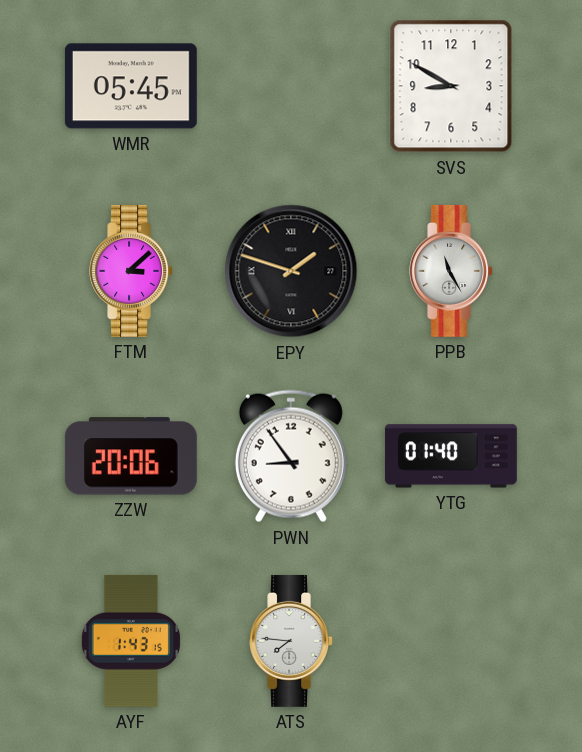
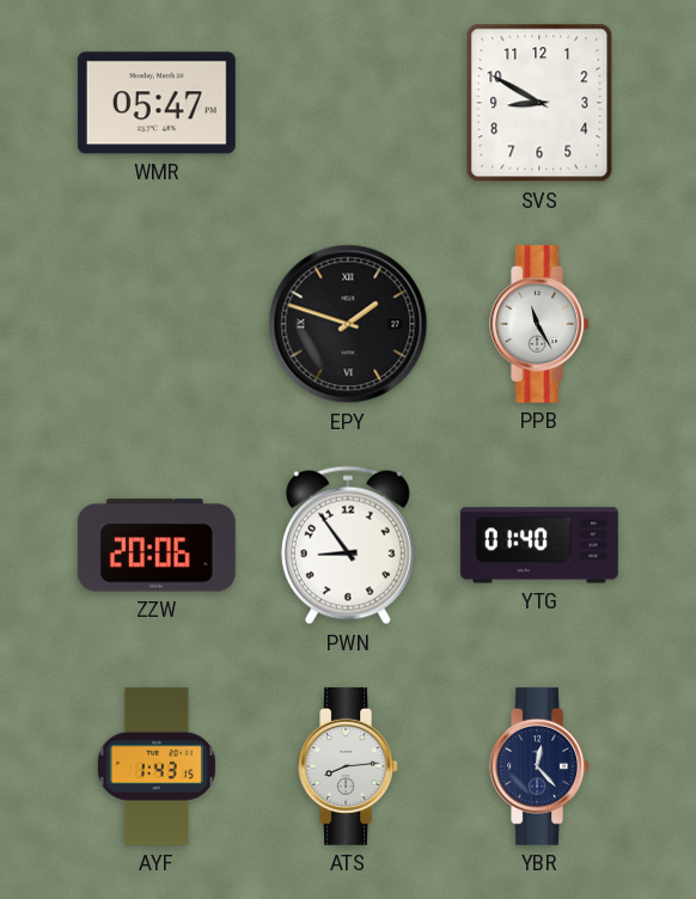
WMR: 05:45 -> 05:47 (157, 103)
FTM: 3:08 -> none (131, 271)
ATS: 7:46 -> 8:14 (348, 766)
YBR: none -> 12:23 (539, 766)
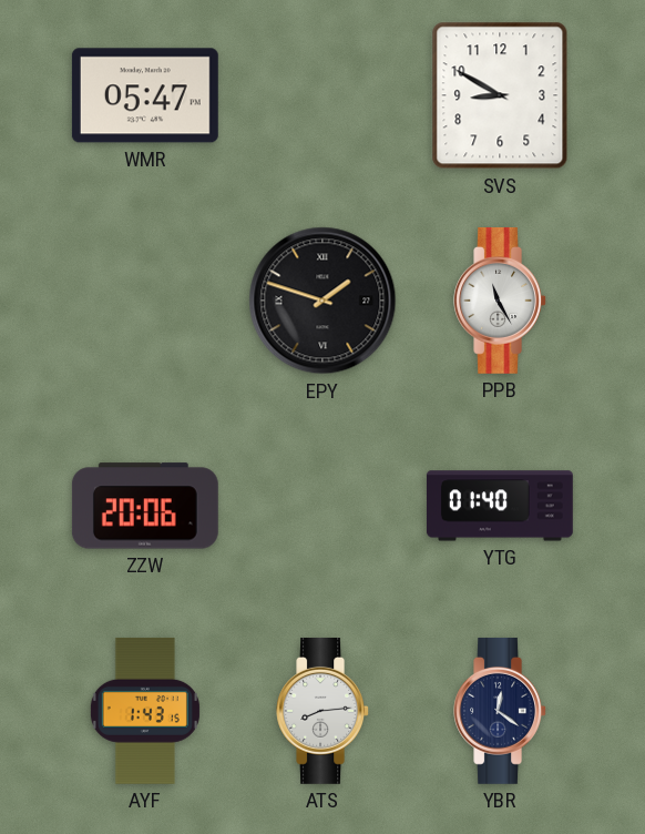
PWN: 8:54 -> none (348, 545)
YBR: 12:23 -> 12:21 (500, 711)
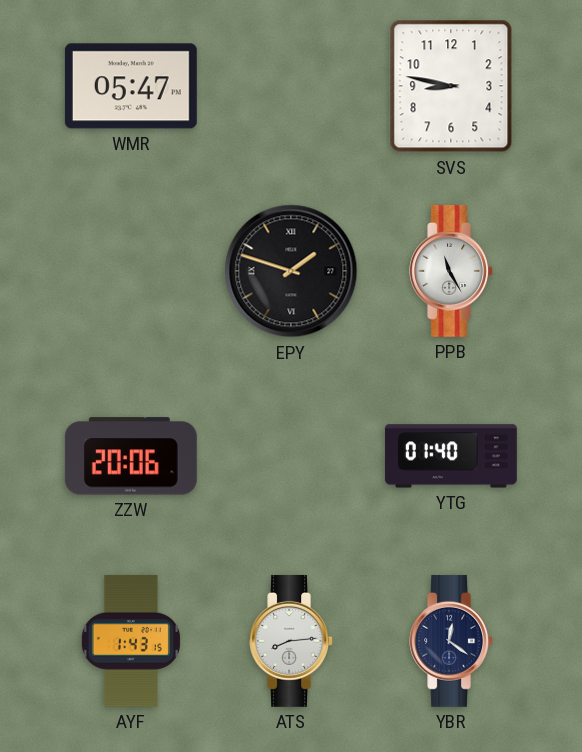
SVS: 8:50 -> 8:47 (451, 86)
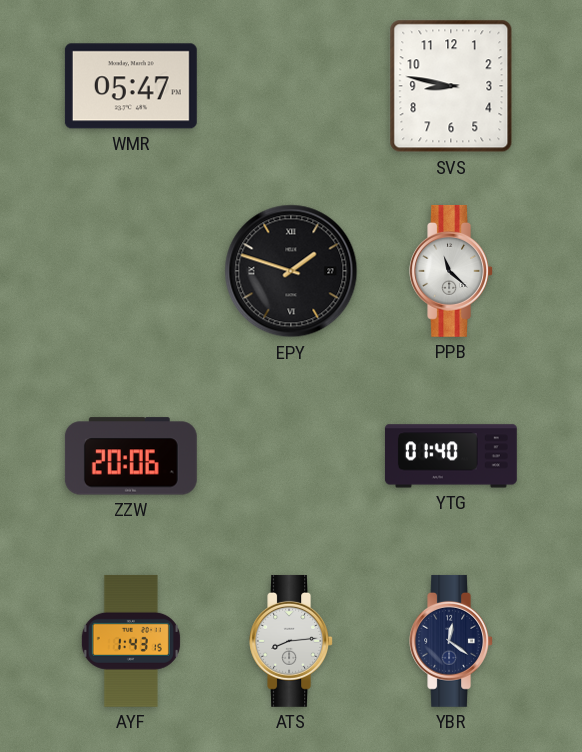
PPB: 11:25 -> 11:22 (451, 271)
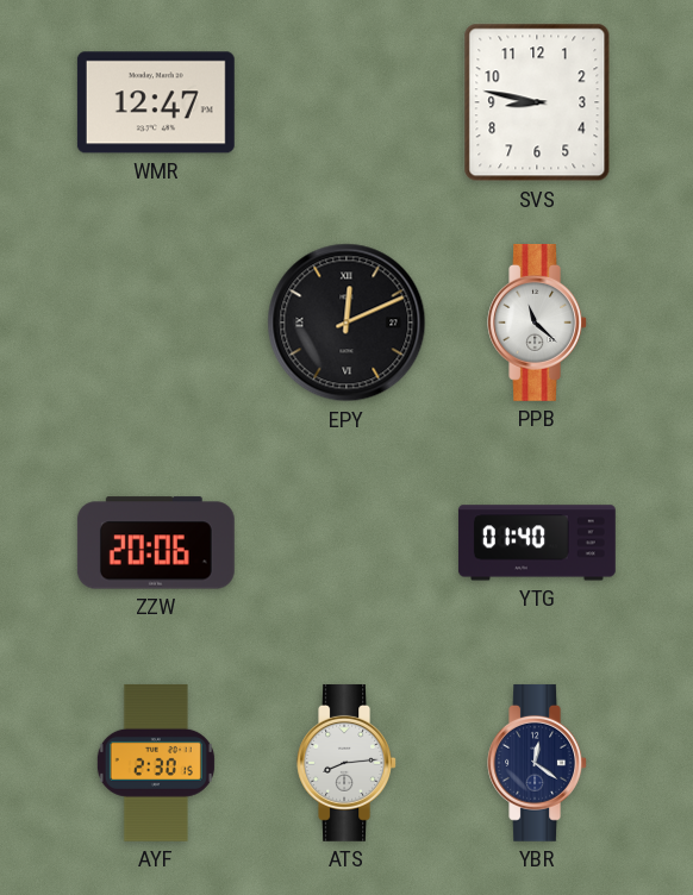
WMR: 05:47 -> 12:47 (156, 102)
EPY: 1:48 -> 12:11 (346, 323)
AYF: 1:43 -> 2:30 (156, 763)
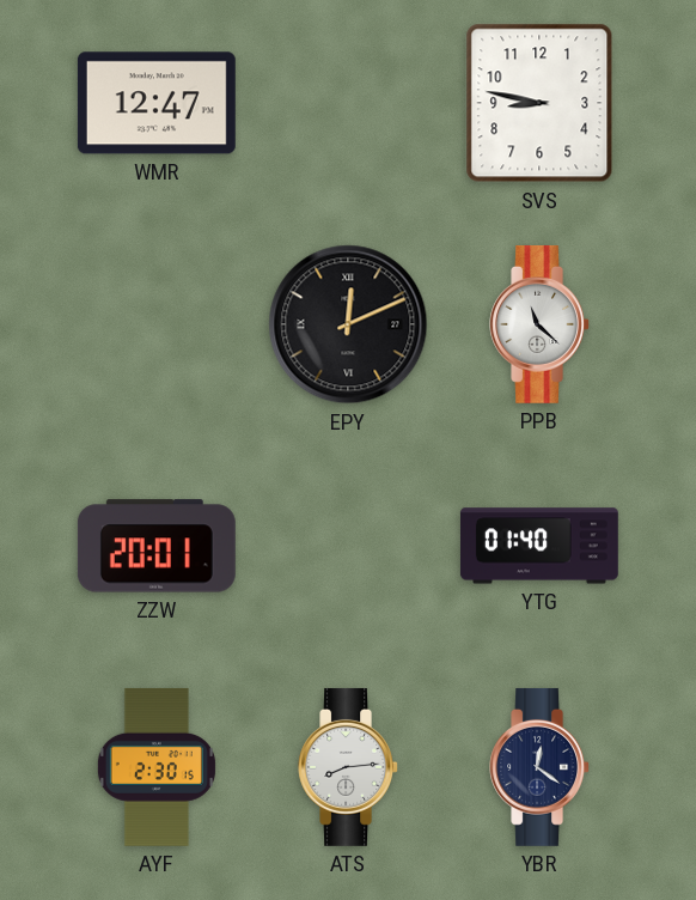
ZZW: 20:06 -> 20:01 (157, 546)
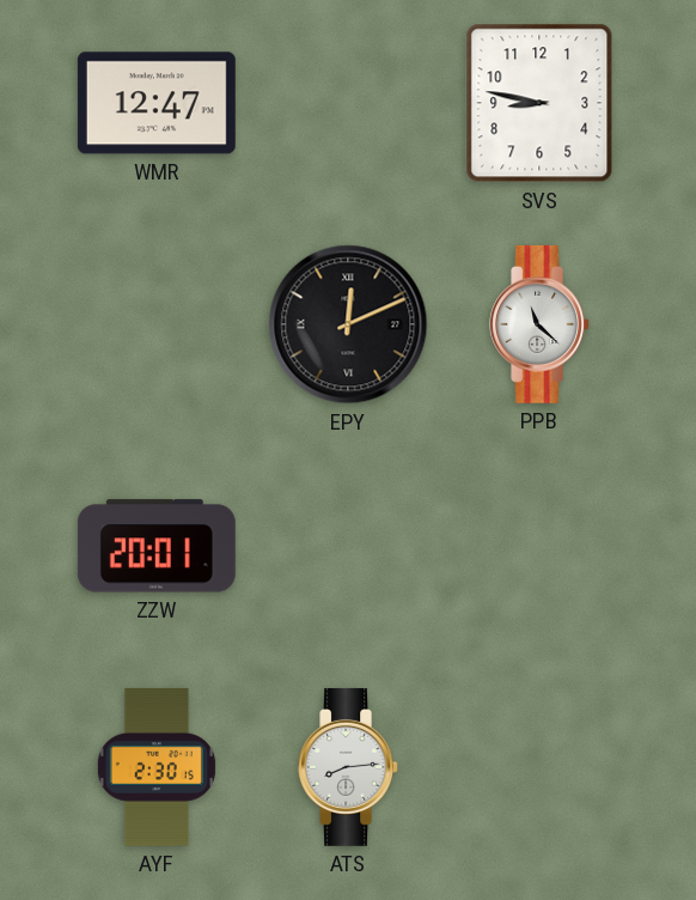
YTG: 01:40 -> none (539, 546)
YBR: 12:21 -> none (539, 767)
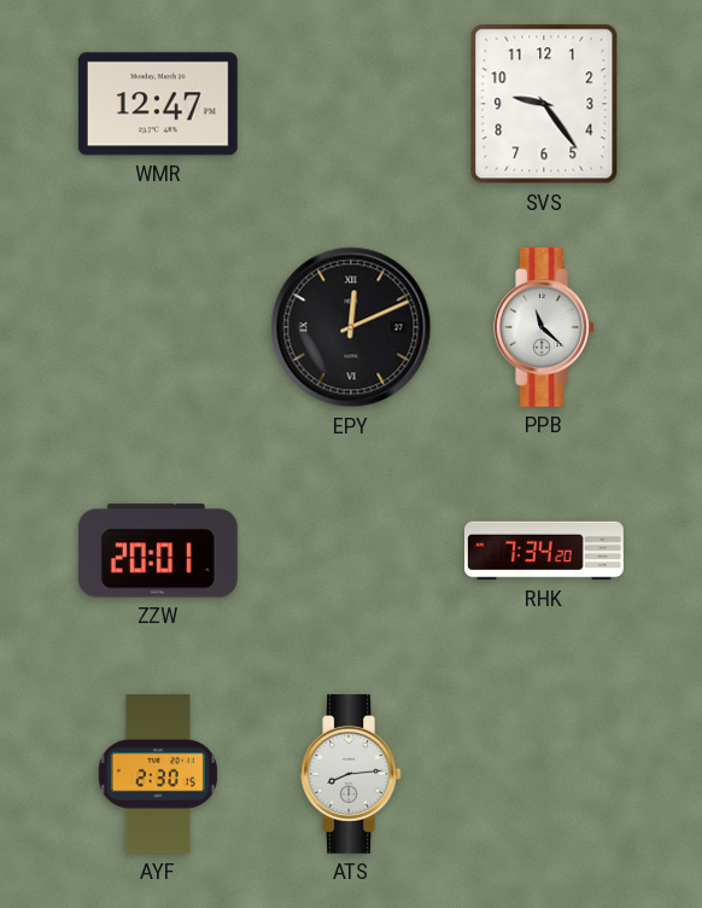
SVS: 8:47 -> 9:24 (544, 104)
RHK: none -> 7:34 (545, 551)
